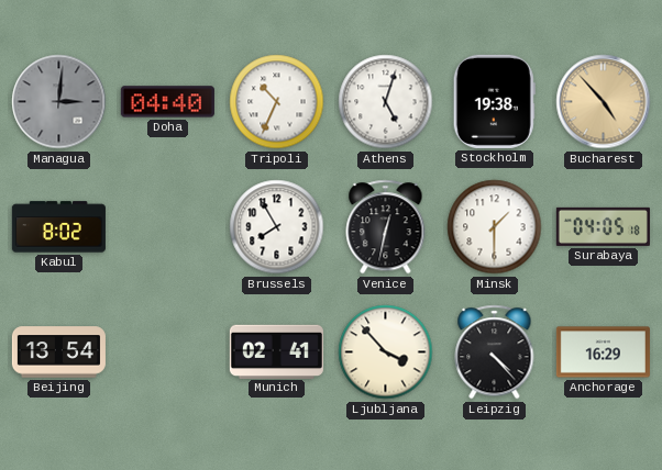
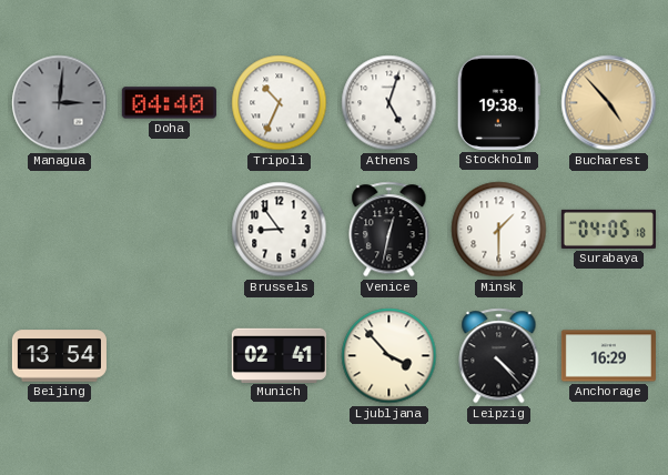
Kabul: 8:02 -> none (58, 227)
Brussels: 7:55 -> 8:54 (280, 230)
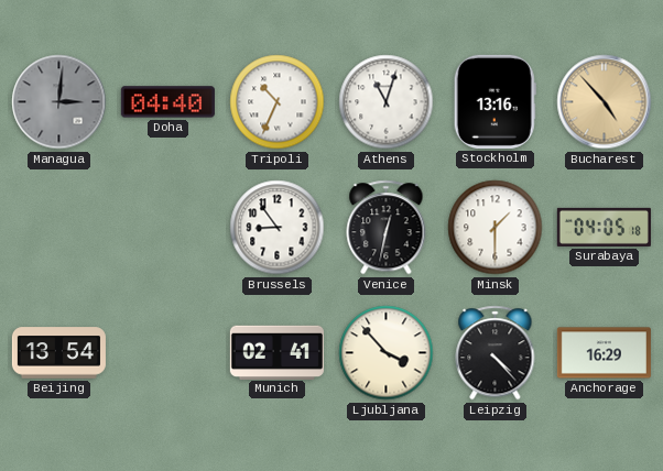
Athens: 5:03 -> 11:03 (387, 102)
Stockholm: 19:38 -> 13:16 (494, 101)
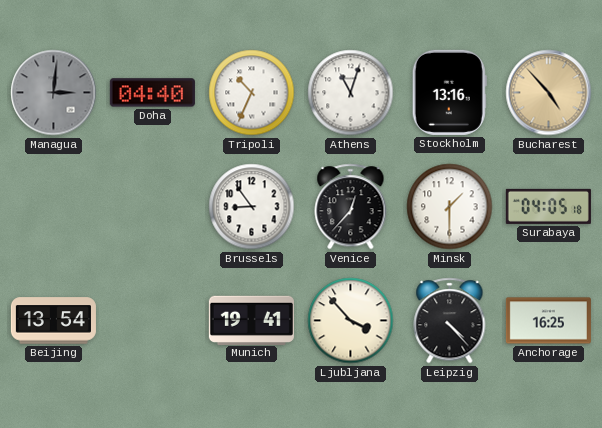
Venice: 12:32 -> 12:37 (351, 207)
Munich: 02:41 -> 19:41 (251, 320)
Anchorage: 16:29 -> 16:25 (548, 321)
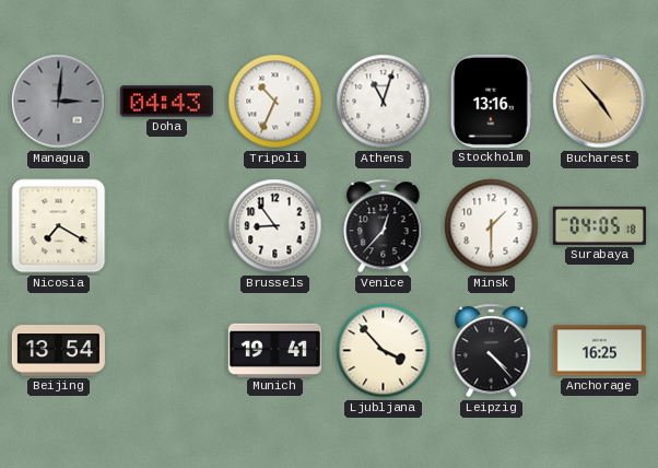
Doha: 04:40 -> 04:43 (166, 102)
Nicosia: none -> 7:20 (59, 226)
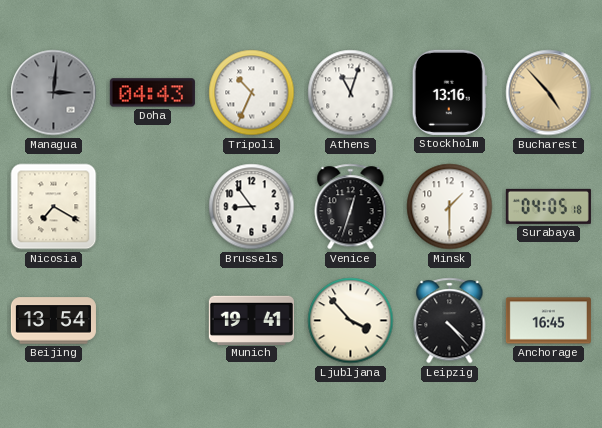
Venice: 12:37 -> 12:33 (351, 207)
Anchorage: 16:25 -> 16:45 (548, 321)
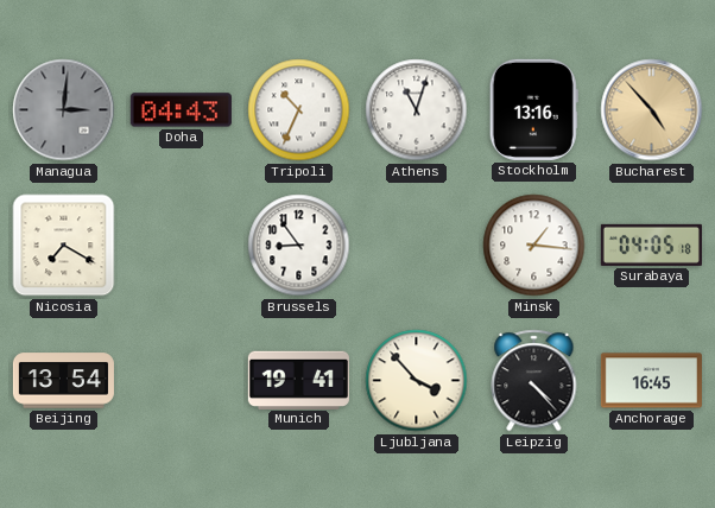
Venice: 12:33 -> none (351, 207)
Minsk: 1:30 -> 1:16 (534, 246)
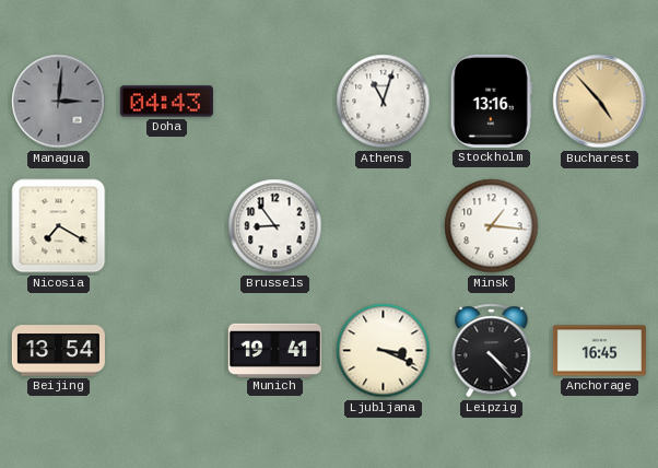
Tripoli: 10:34 -> none (299, 110)
Surabaya: 04:05 -> none (651, 245)
Ljubljana: 3:53 -> 3:19 (384, 351)
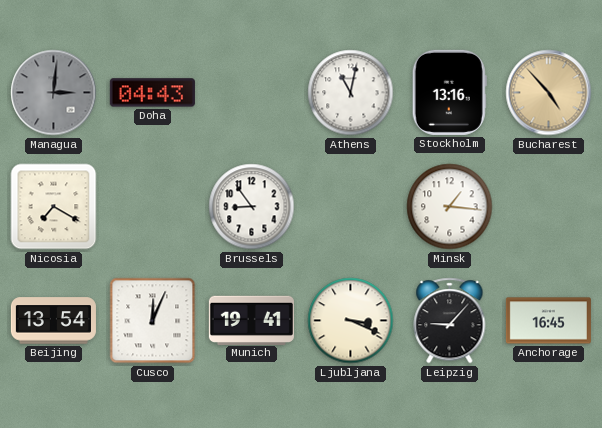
Athens: 11:03 -> 11:02 (351, 93)
Cusco: none -> 12:04 (153, 321)
Leipzig: 4:23 -> 9:07 (450, 321)
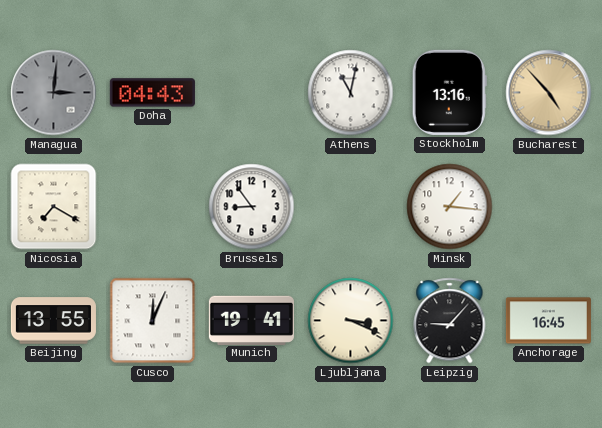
Beijing: 13:54 -> 13:55 (53, 321)
